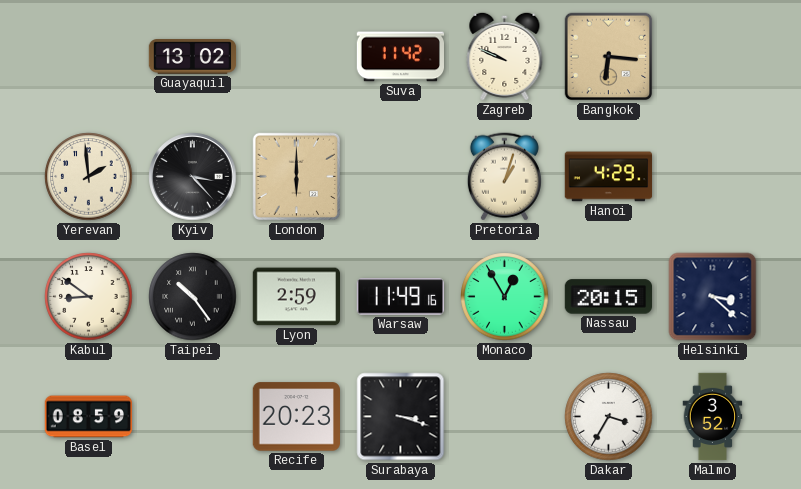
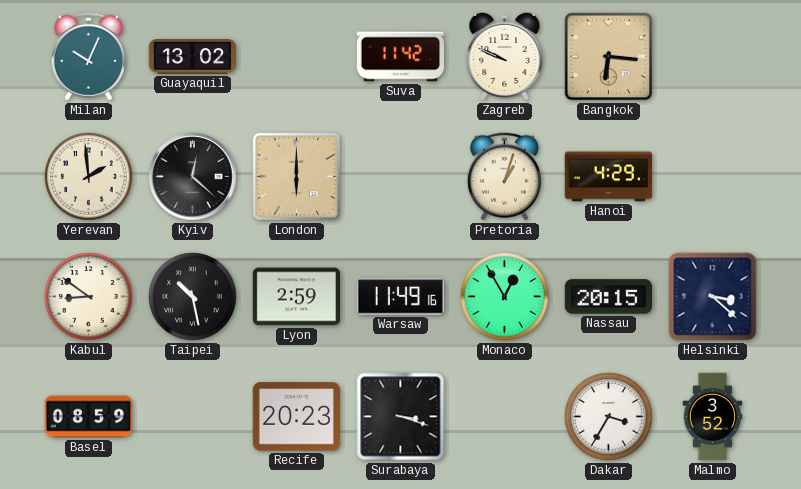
Milan: none -> 10:04 (88, 57)
Kyiv: 3:23 -> 12:22 (193, 177)
Taipei: 10:24 -> 10:28 (193, 297)
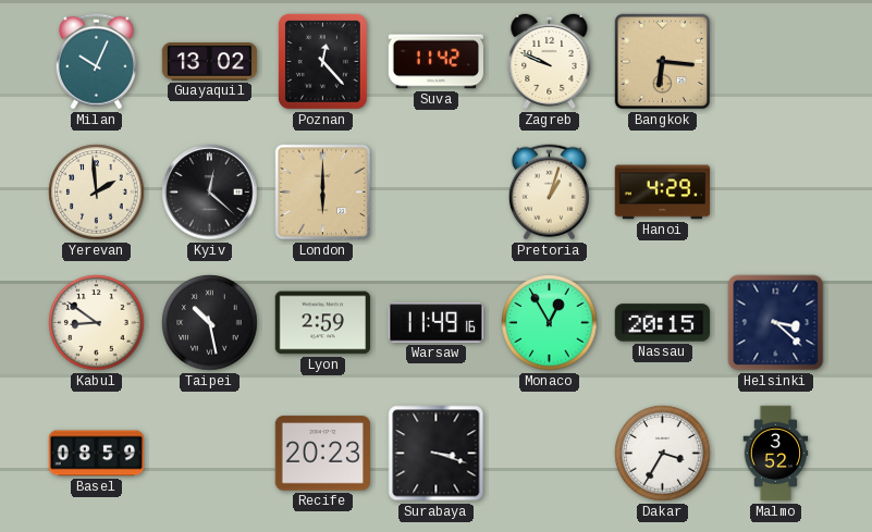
Poznan: none -> 12:23 (322, 61)
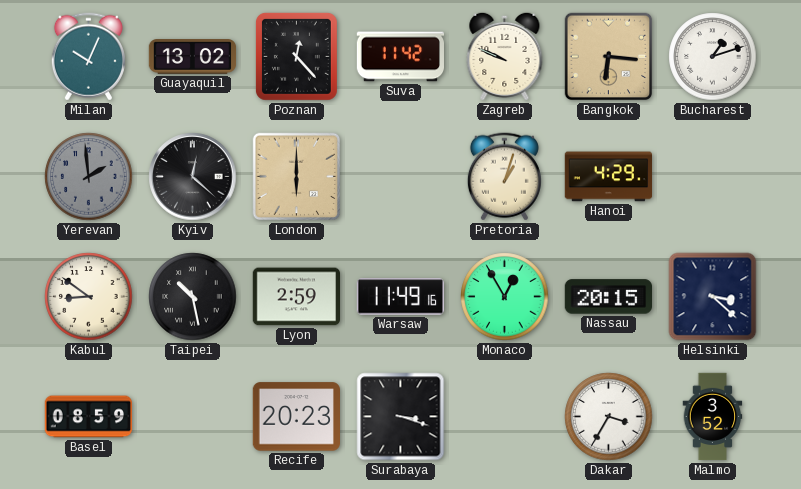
Bucharest: none -> 1:12 (713, 57)
Yerevan dial: cream -> grey (89, 177)
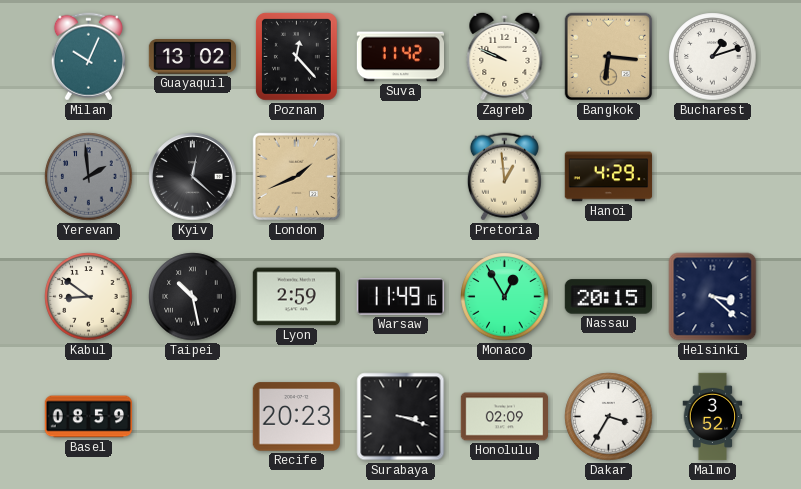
London: 6:00 -> 1:41 (297, 177)
Pretoria: 1:03 -> 12:59 (504, 177)
Honolulu: none -> 02:09 (505, 417)
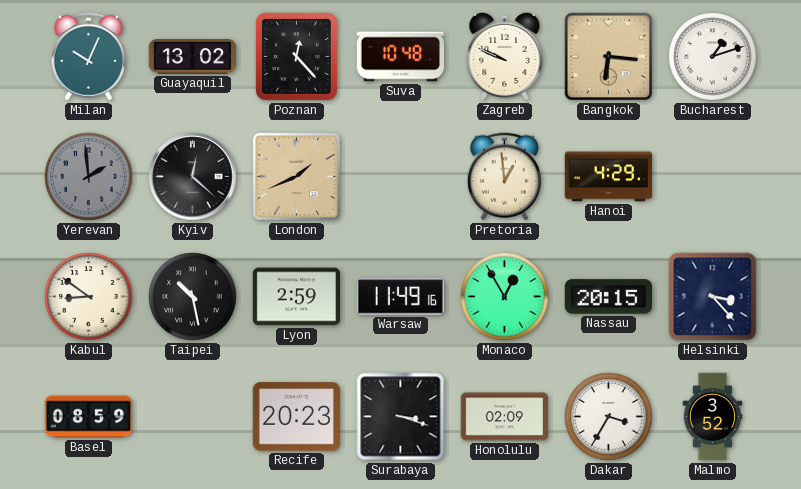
Suva: 11:42 -> 10:48 (401, 57)
Helsinki: 3:22 -> 3:23 (713, 297)
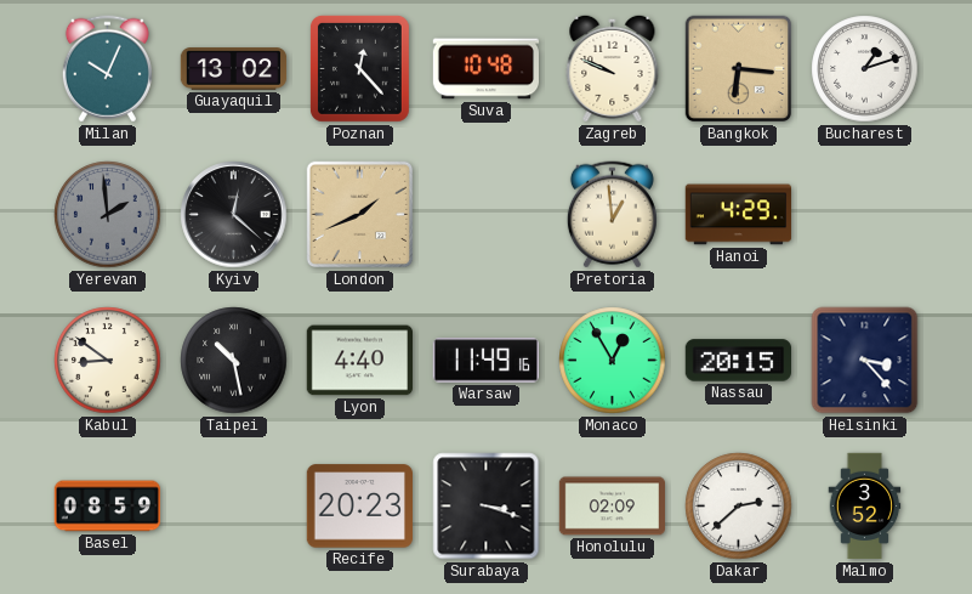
Lyon: 2:59 -> 4:40 (359, 361)
Dakar: 3:35 -> 2:38 (739, 507)
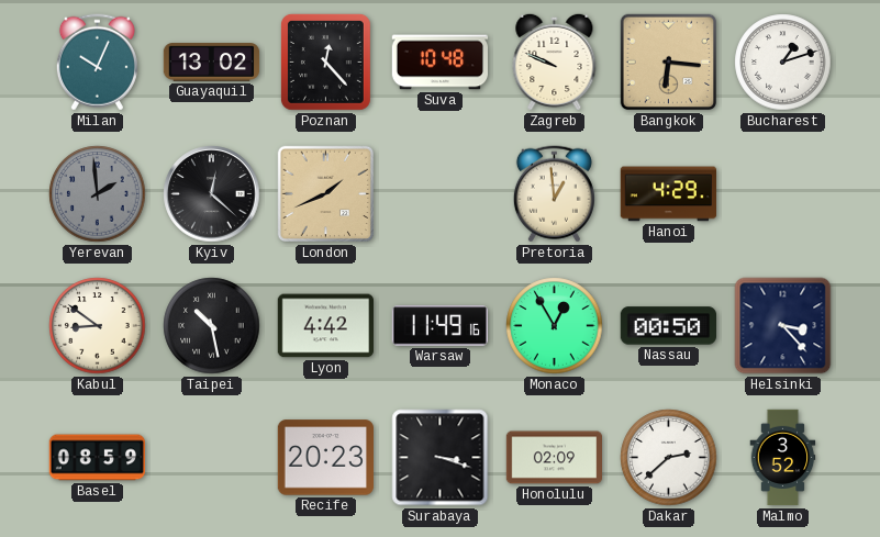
Lyon: 4:40 -> 4:42 (325, 326)
Nassau: 20:15 -> 00:50 (668, 326)
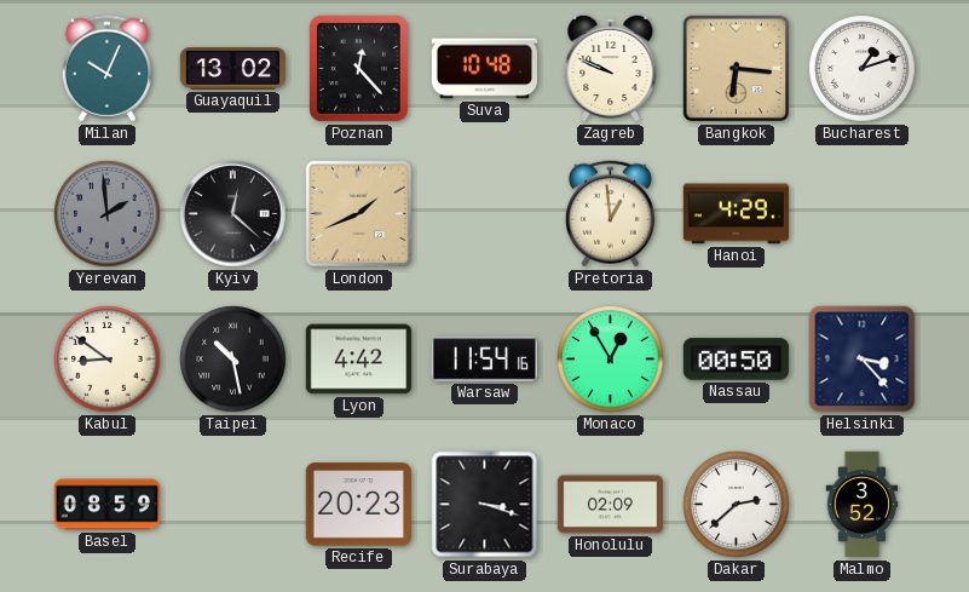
Warsaw: 11:49 -> 11:54 (484, 360)
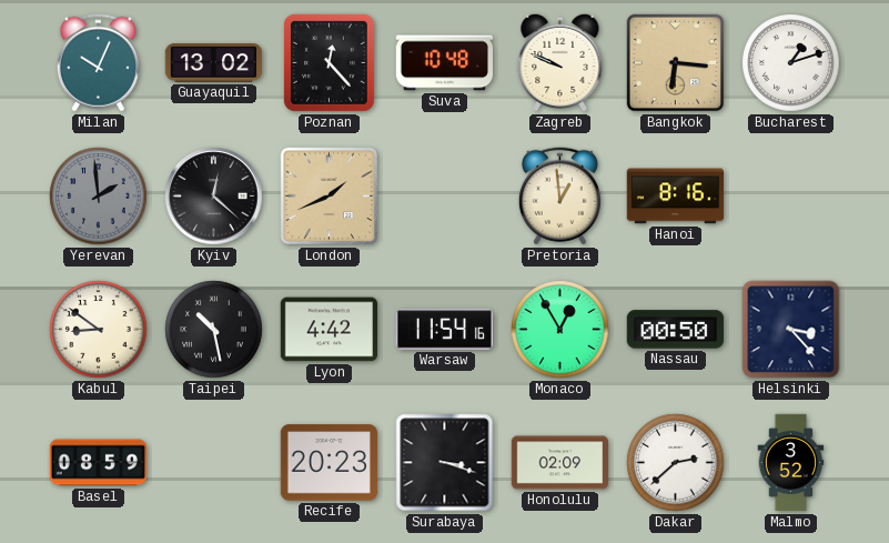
Hanoi: 4:29 -> 8:16 (675, 197)
